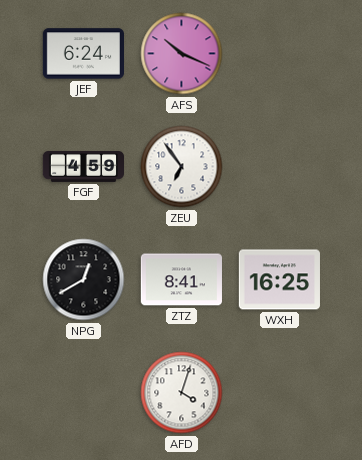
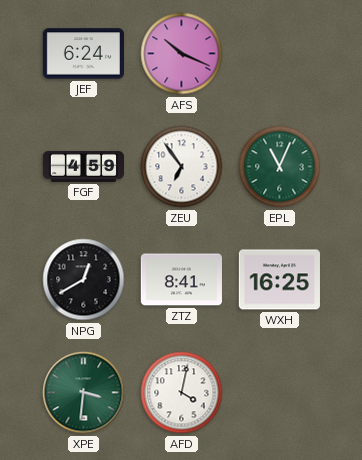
EPL: none -> 11:04 (280, 167)
XPE: none -> 3:31 (84, 393)
AFD: 4:03 -> 4:02 (182, 393)
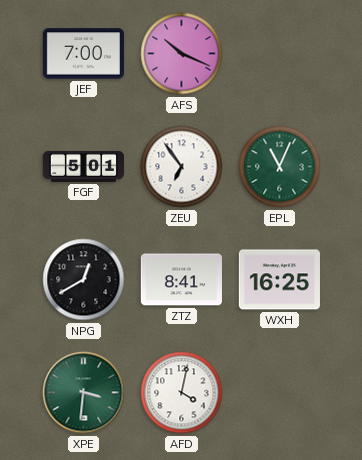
JEF: 6:24 -> 7:00 (83, 54)
FGF: 4:59 -> 5:01 (83, 166)
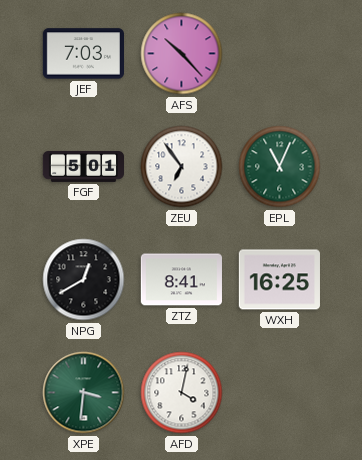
JEF: 7:00 -> 7:03 (83, 54)
AFS: 10:19 -> 10:23 (182, 54)
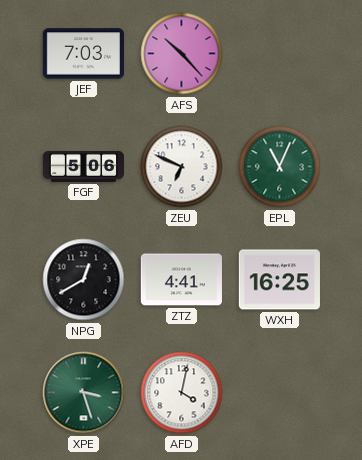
FGF: 5:01 -> 5:06 (83, 166)
ZEU: 6:54 -> 6:49 (182, 167)
ZTZ: 8:41 -> 4:41 (181, 280)
XPE: 3:31 -> 3:27 (84, 393)
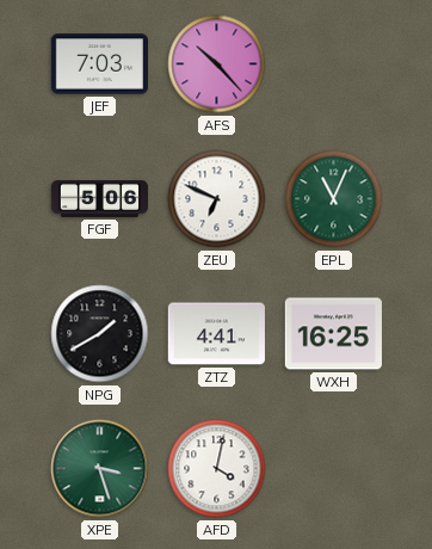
NPG: 12:40 -> 1:40 (100, 334)
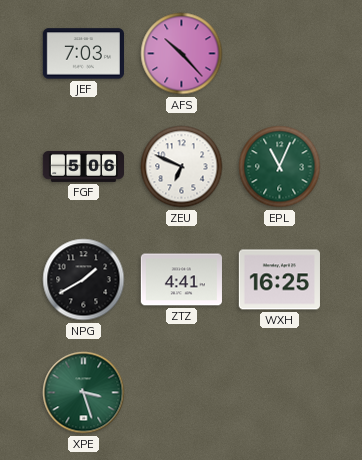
AFD: 4:02 -> none (217, 469)
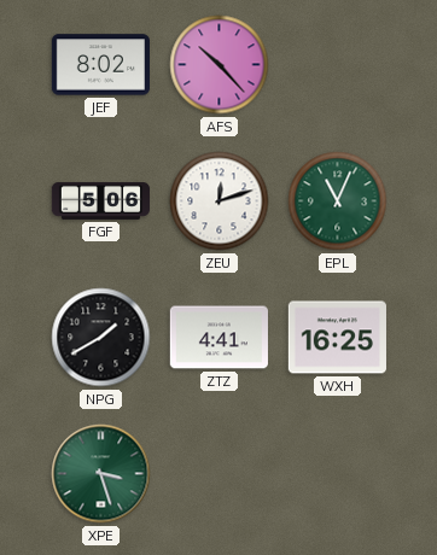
JEF: 7:03 -> 8:02 (100, 65)
ZEU: 6:49 -> 12:12 (220, 201)
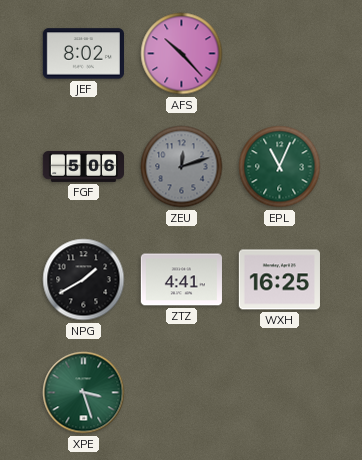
ZEU dial: white -> grey (182, 167)
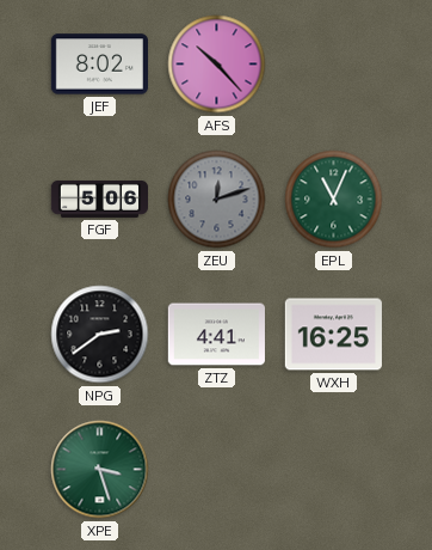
NPG: 1:40 -> 2:39 (100, 335)
